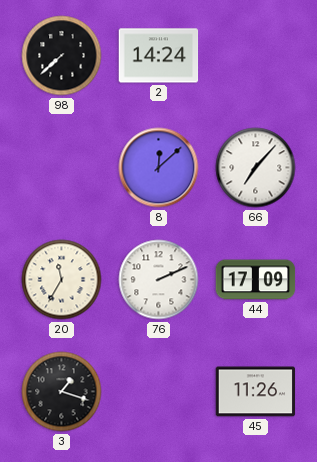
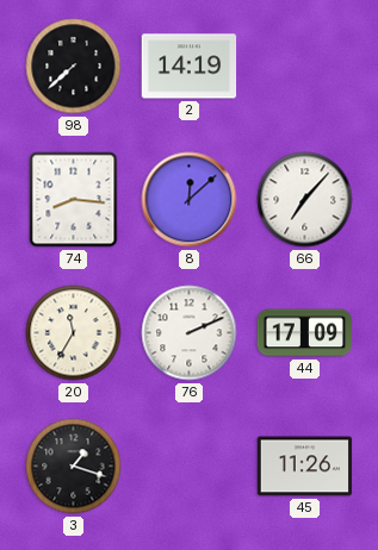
2: 14:24 -> 14:19 (190, 67)
74: none -> 8:16 (74, 200)
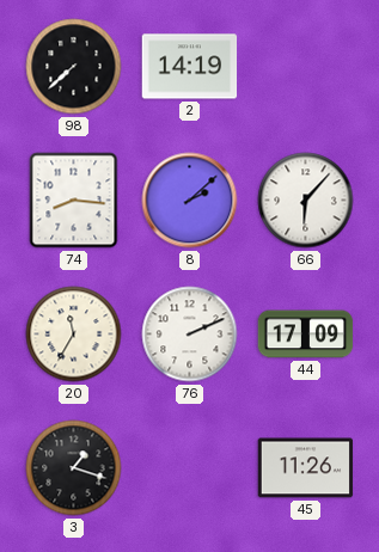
8: 12:08 -> 2:08 (190, 201)
66: 7:07 -> 6:07 (306, 201)
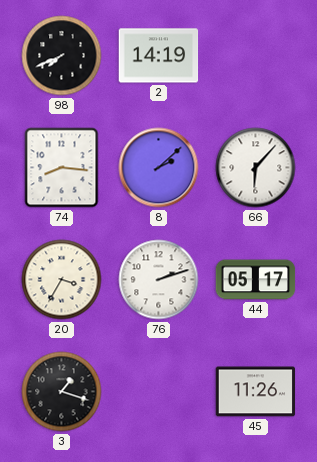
98: 7:38 -> 7:41 (62, 56)
20: 11:35 -> 3:35 (62, 280)
76: 2:11 -> 2:12 (159, 280)
44: 17:09 -> 05:17 (256, 280)
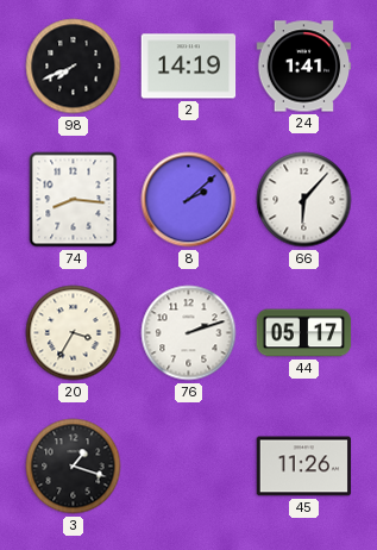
24: none -> 1:41 (304, 67)
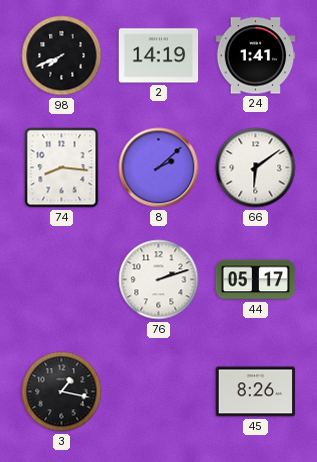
66: 6:07 -> 6:09 (256, 168)
20: 3:35 -> none (74, 333)
3: 1:18 -> 1:17 (62, 392)
45: 11:26 -> 8:26 (256, 392)
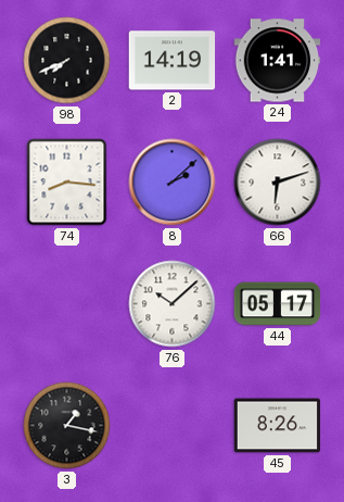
66: 6:09 -> 6:12 (278, 183)
76: 2:12 -> 10:08 (173, 304)
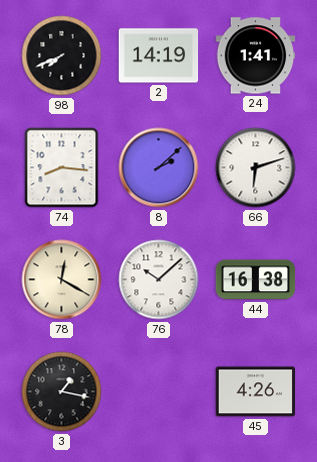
78: none -> 12:20 (62, 280)
44: 05:17 -> 16:38 (256, 280)
45: 8:26 -> 4:26 (256, 392)
